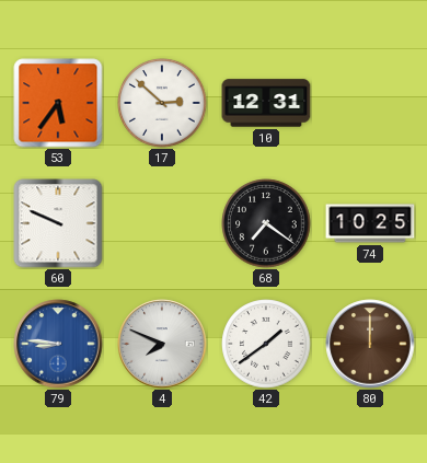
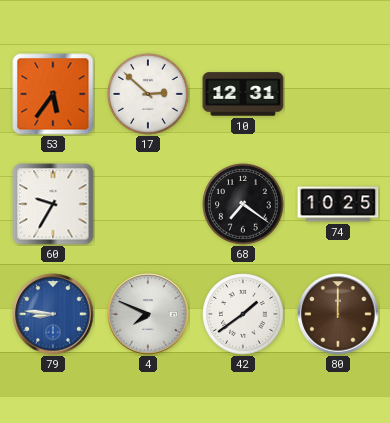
60: 9:49 -> 9:35 (53, 204)
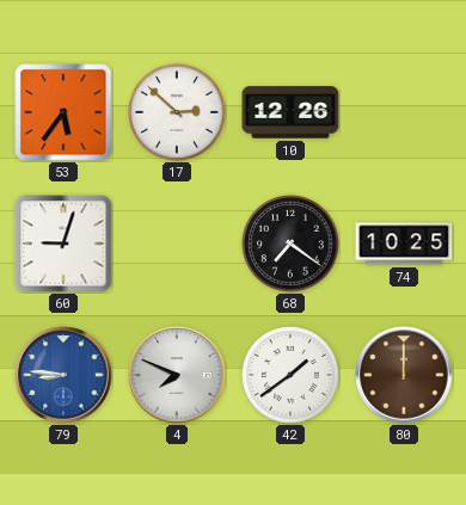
10: 12:31 -> 12:26 (290, 112)
60: 9:35 -> 9:03 (63, 244)
